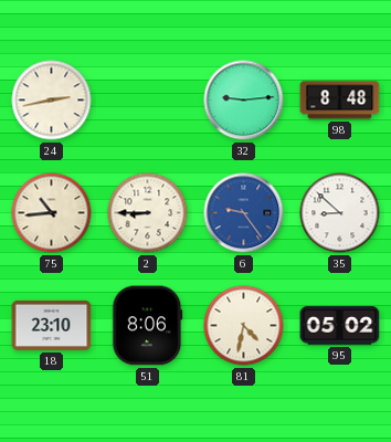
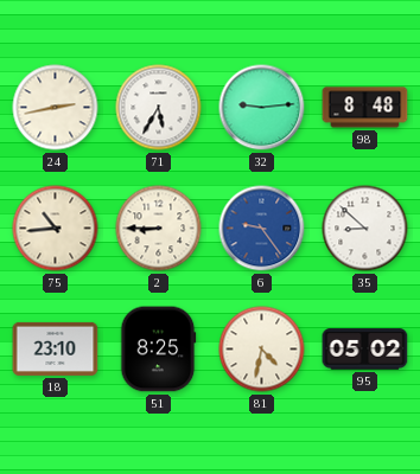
71: none -> 5:35 (159, 108)
51: 8:06 -> 8:25 (158, 350)
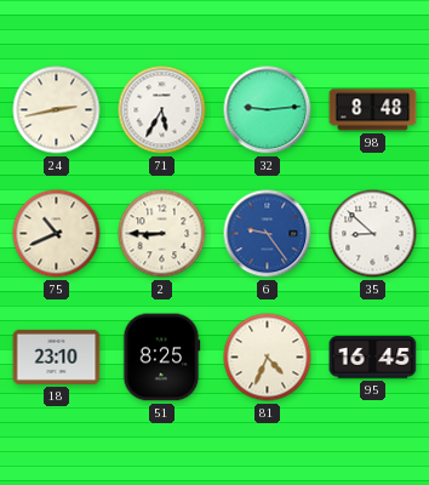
75: 10:44 -> 10:41 (57, 234)
81: 4:32 -> 4:34 (268, 358)
95: 05:02 -> 16:45 (373, 358)
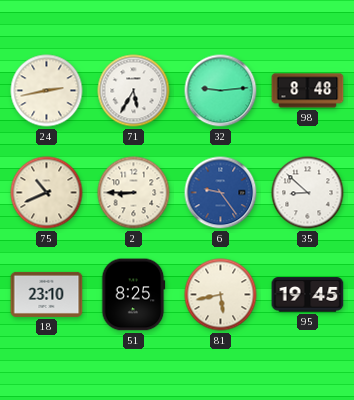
81: 4:34 -> 5:43 (221, 295)
95: 16:45 -> 19:45 (308, 295)
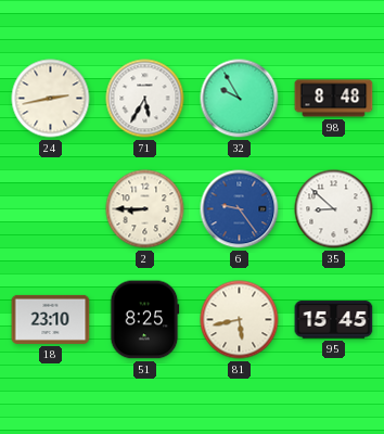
32: 9:14 -> 9:55 (240, 99)
75: 10:41 -> none (47, 193)
95: 19:45 -> 15:45 (334, 320)
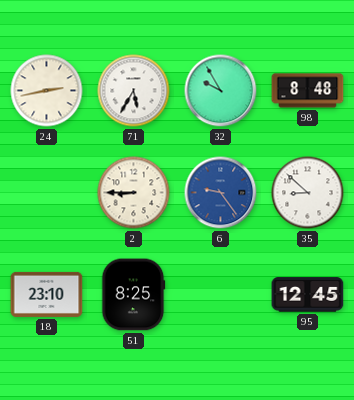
81: 5:43 -> none (240, 320)
95: 15:45 -> 12:45 (308, 295)
